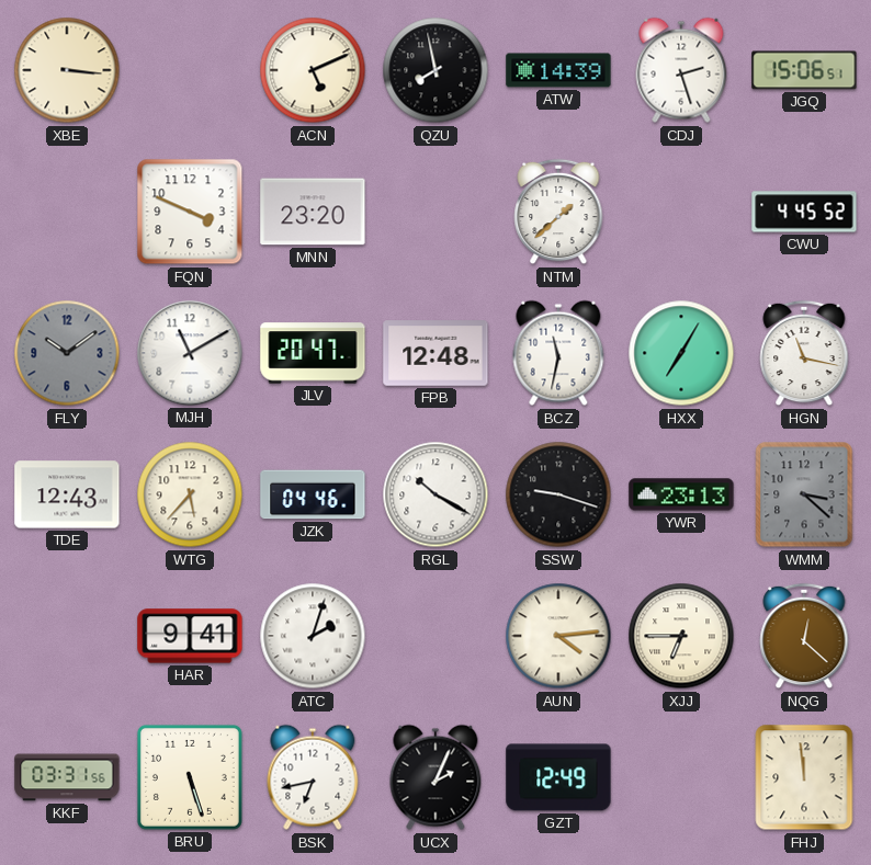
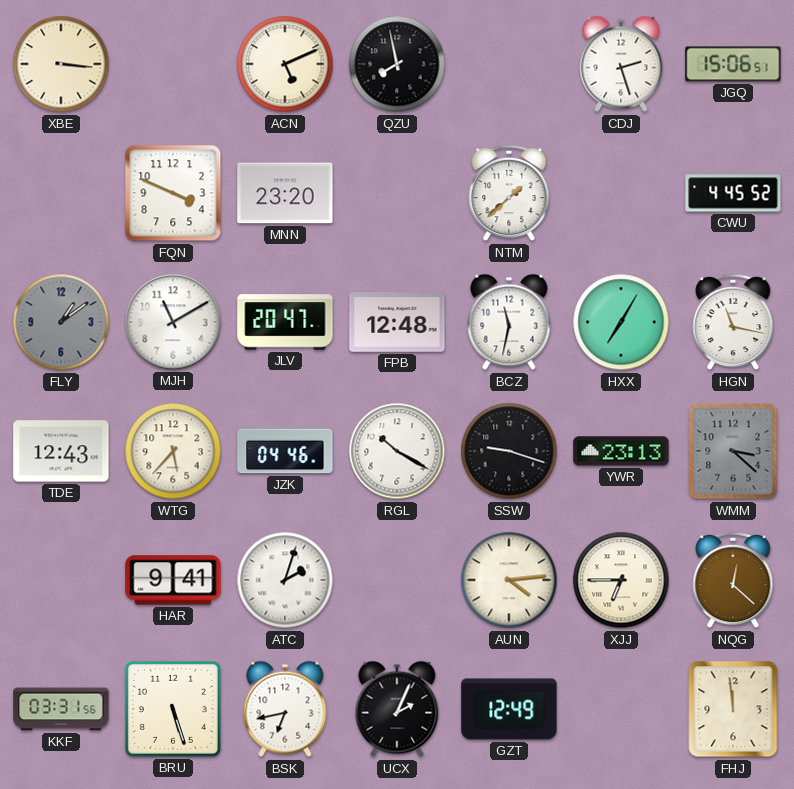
ATW: 14:39 -> none (558, 70)
FLY: 10:09 -> 1:09 (61, 322)
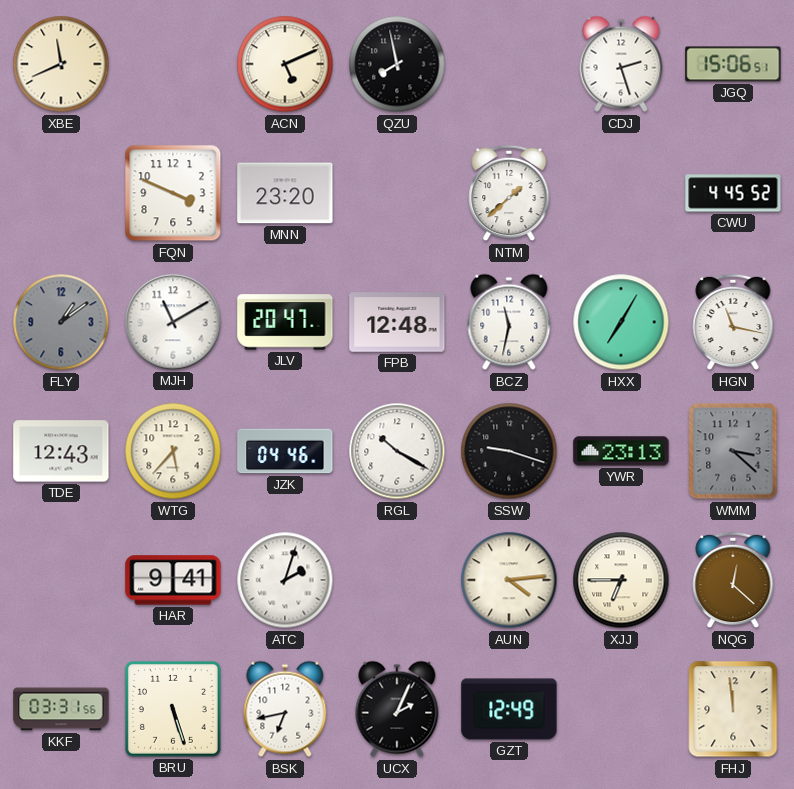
XBE: 3:16 -> 11:41 (61, 64)
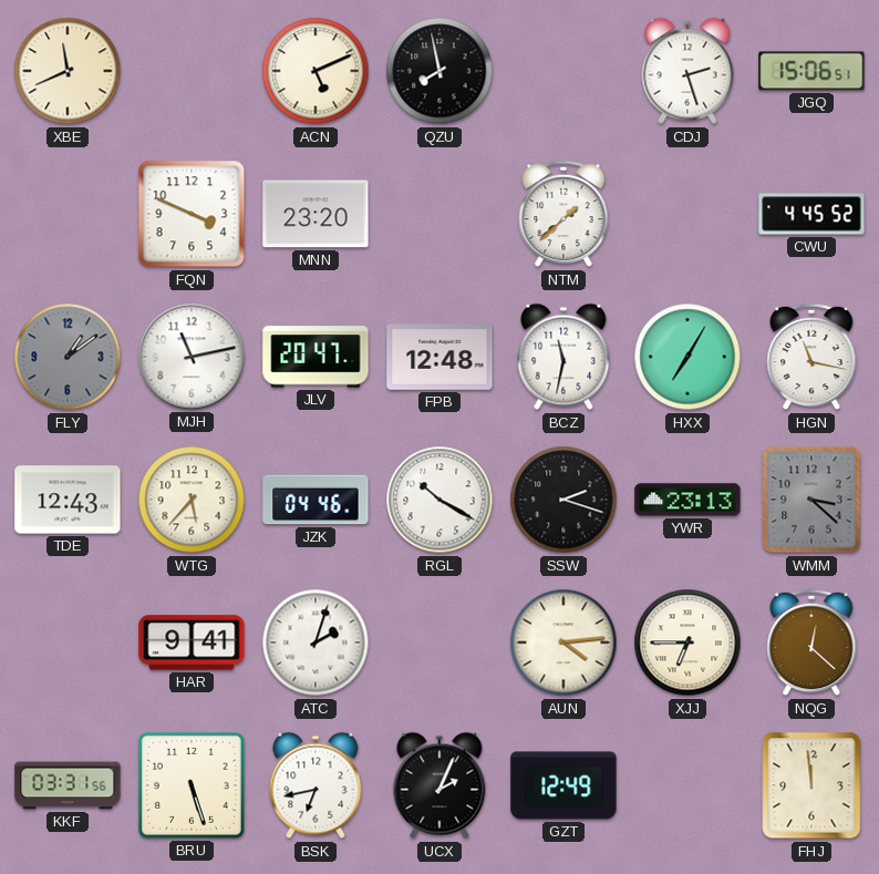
MJH: 11:10 -> 11:13 (192, 357)
SSW: 9:18 -> 2:18 (563, 500)
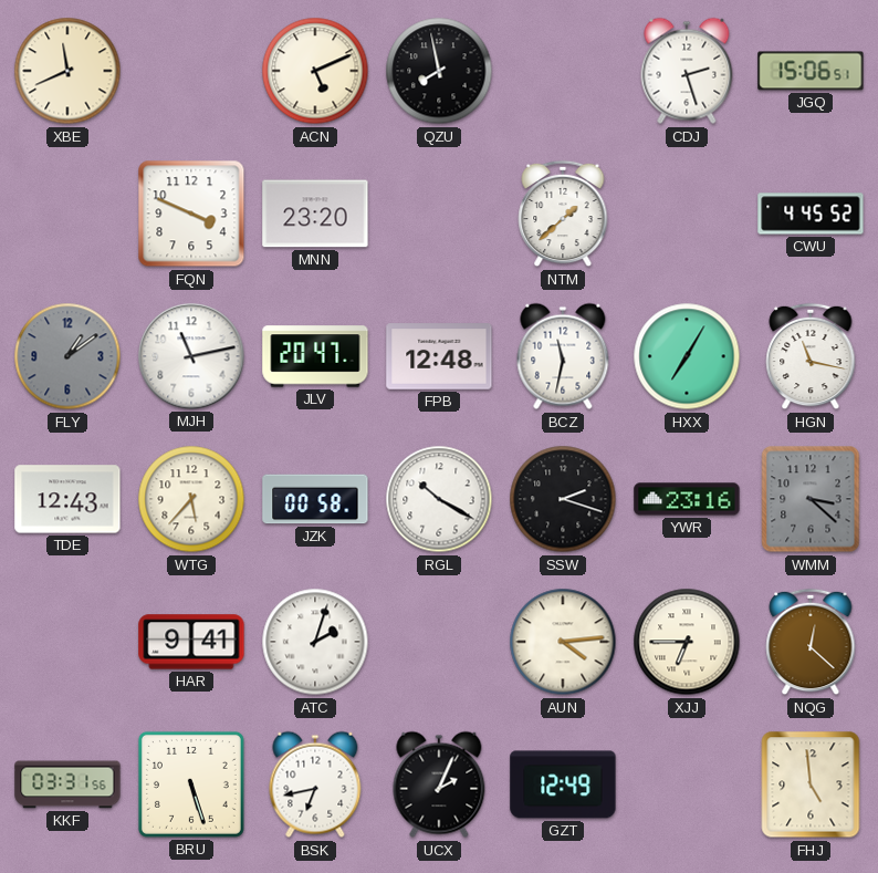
JZK: 04:46 -> 00:58 (315, 499)
YWR: 23:13 -> 23:16 (687, 499)
FHJ: 11:59 -> 4:59 (811, 784)
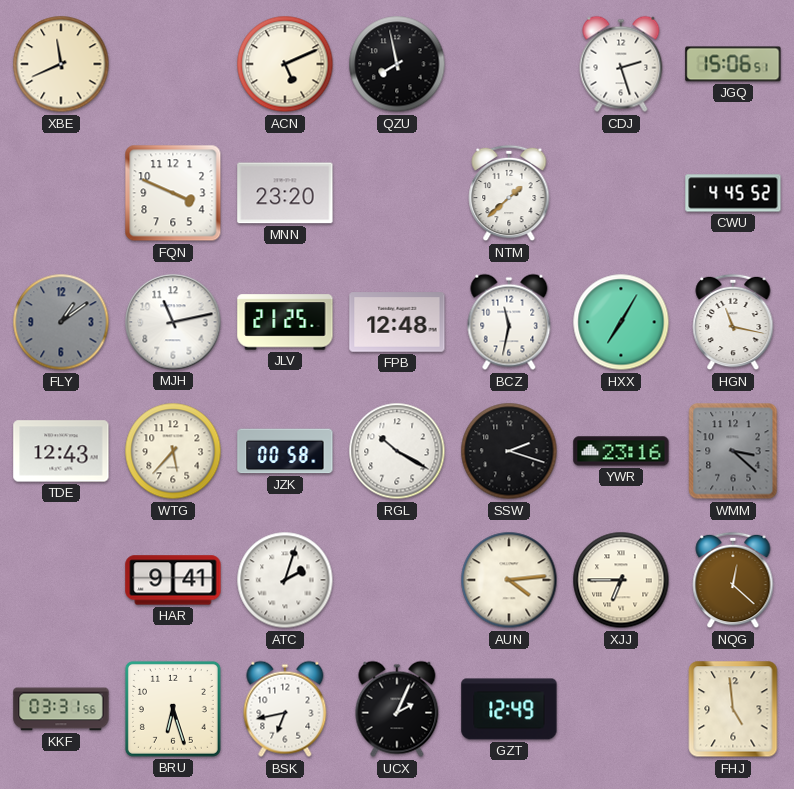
JLV: 20:47 -> 21:25 (285, 322)
BRU: 5:27 -> 6:27 (173, 709)
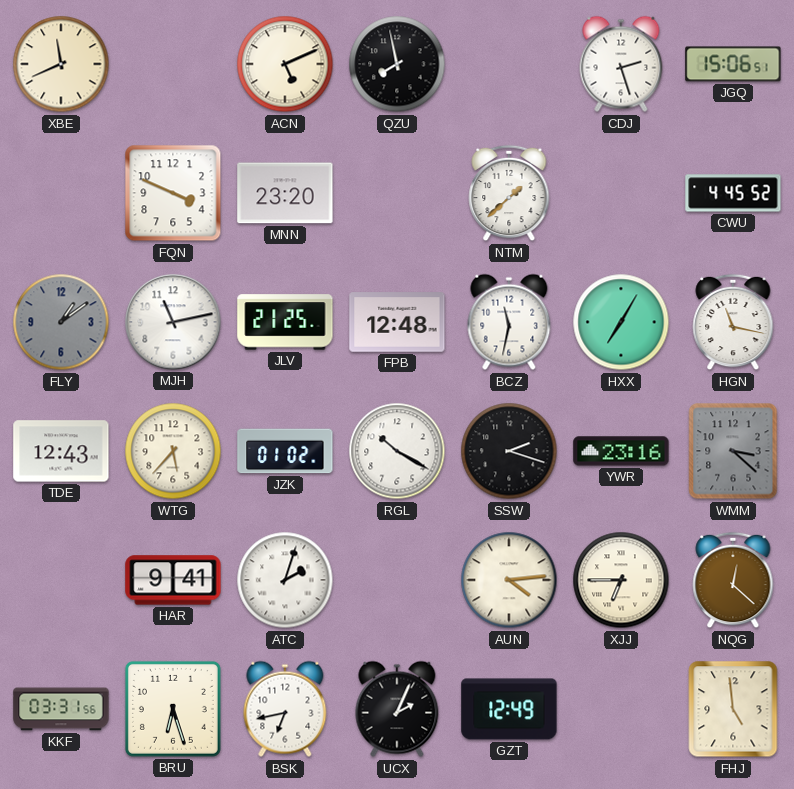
JZK: 00:58 -> 01:02 (285, 451)
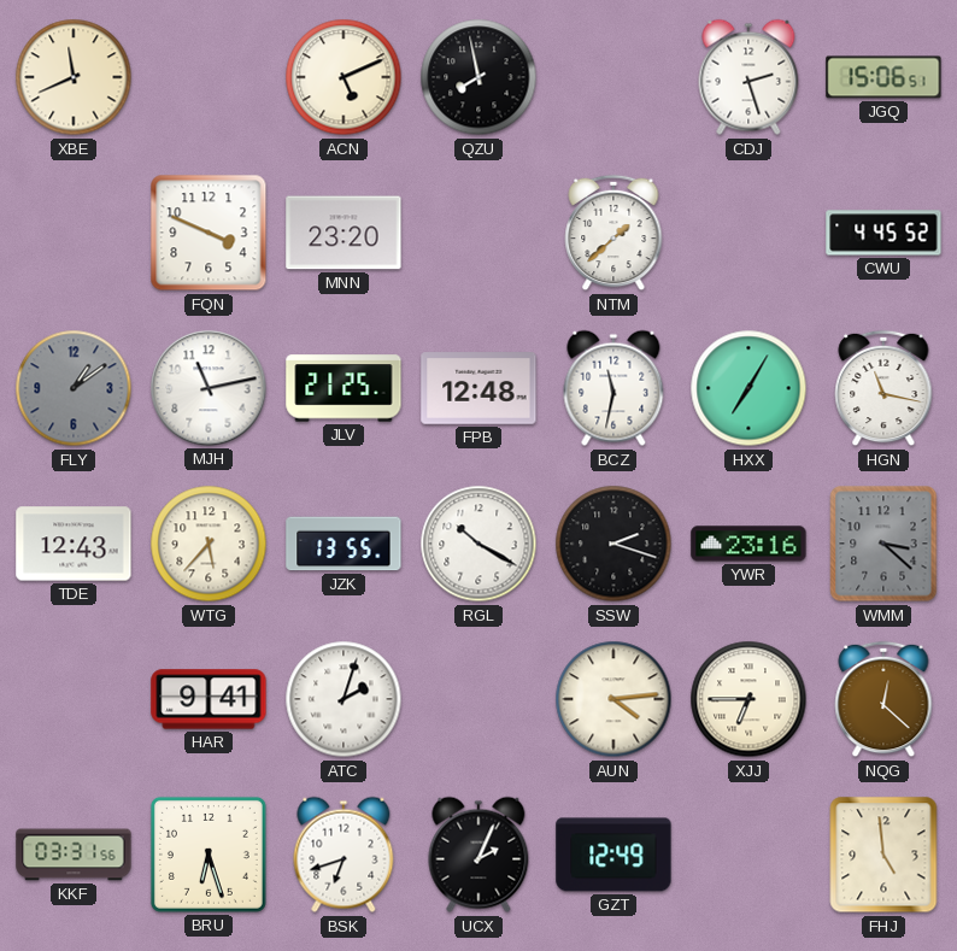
JZK: 01:02 -> 13:55 (344, 544)
BSK: 6:43 -> 6:42 (344, 855)
